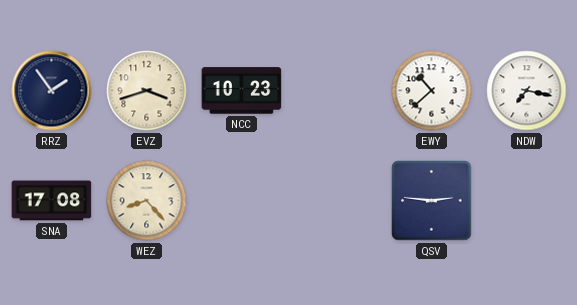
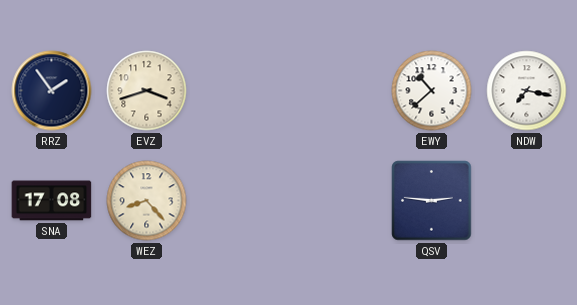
NCC: 10:23 -> none (242, 91)
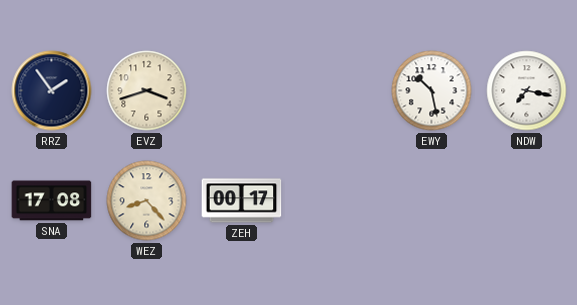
EWY: 10:38 -> 10:28 (432, 91)
ZEH: none -> 00:17 (242, 201)
QSV: 2:46 -> none (432, 201)
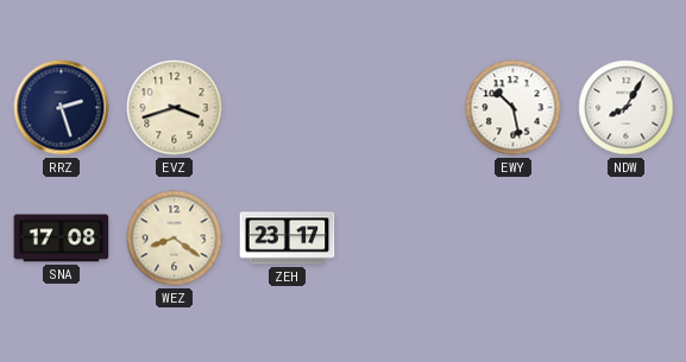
RRZ: 1:54 -> 2:27 (62, 108)
NDW: 7:17 -> 8:05 (627, 108)
WEZ: 8:23 -> 8:21 (175, 239)
ZEH: 00:17 -> 23:17 (288, 239)
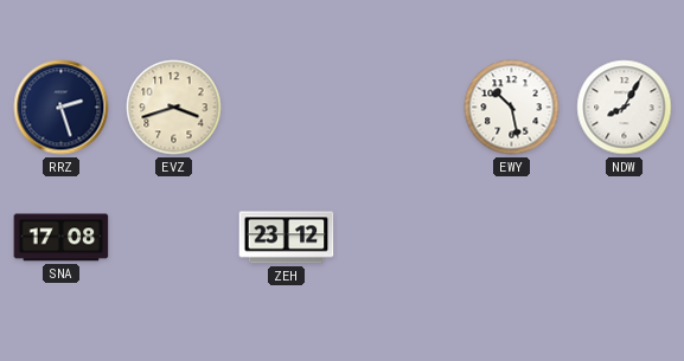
WEZ: 8:21 -> none (175, 239)
ZEH: 23:17 -> 23:12 (287, 238)
